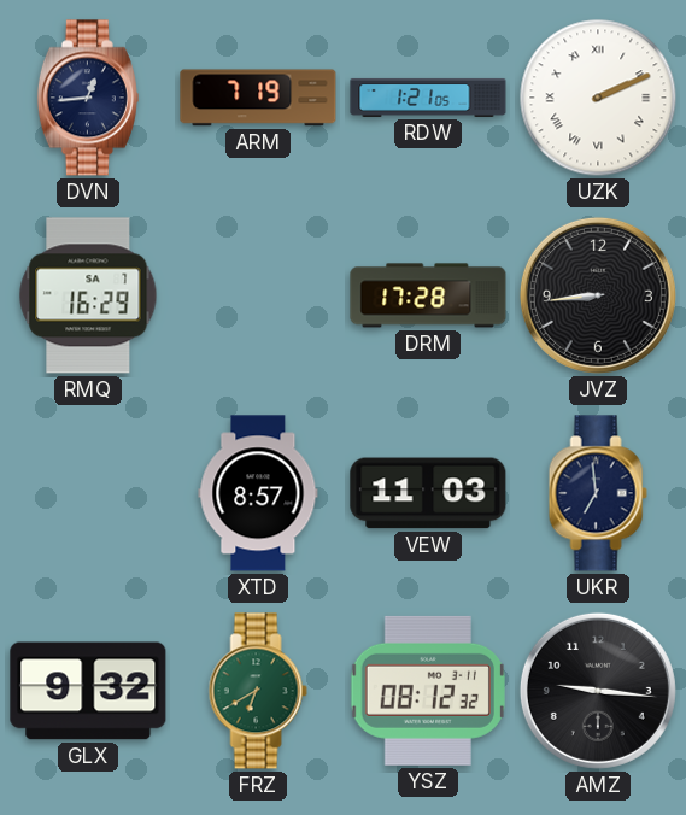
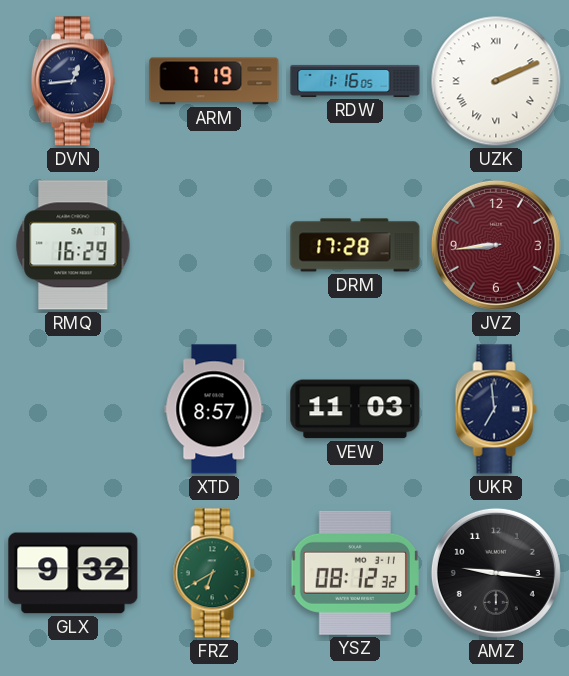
RDW: 1:21 -> 1:16 (355, 81)
JVZ dial: black -> burgundy (496, 245)
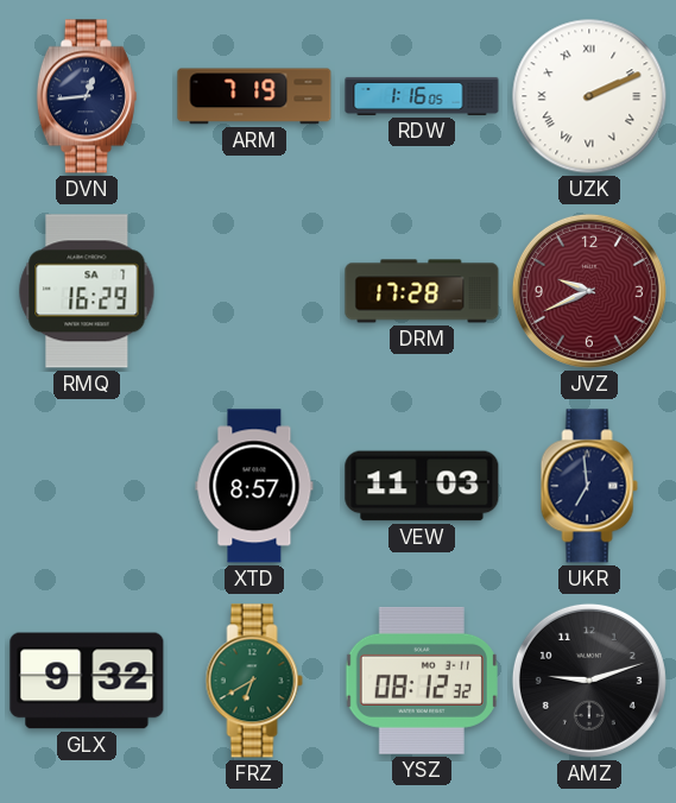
JVZ: 8:44 -> 9:41 (589, 291)
AMZ: 9:16 -> 9:12 (589, 681)
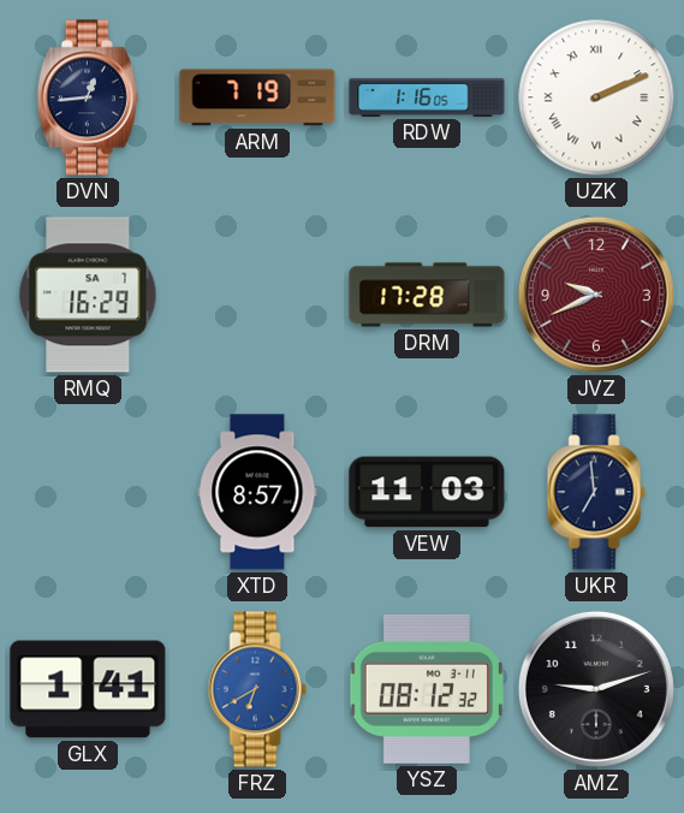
GLX: 9:32 -> 1:41 (88, 689)
FRZ dial: green -> blue (257, 689)
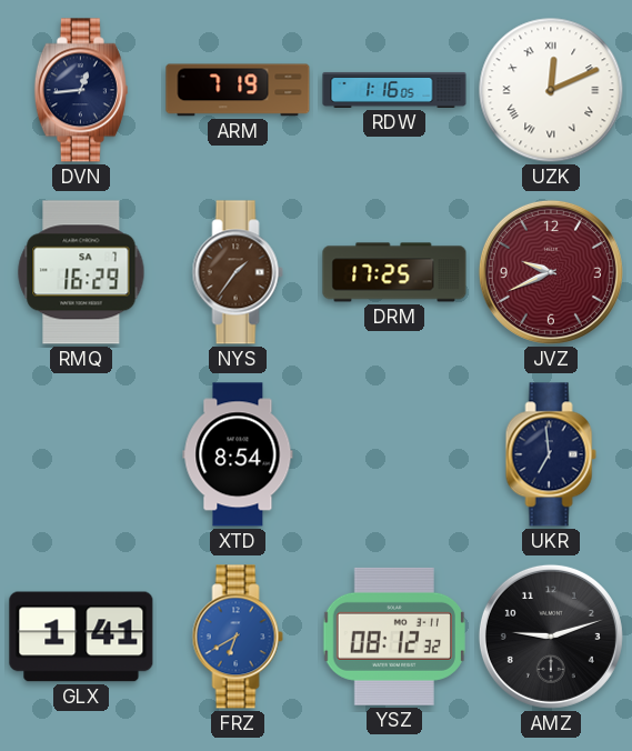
UZK: 2:11 -> 12:11 (551, 90)
NYS: none -> 1:36 (238, 272)
DRM: 17:28 -> 17:25 (394, 272)
XTD: 8:57 -> 8:54 (238, 454)
VEW: 11:03 -> none (427, 492)
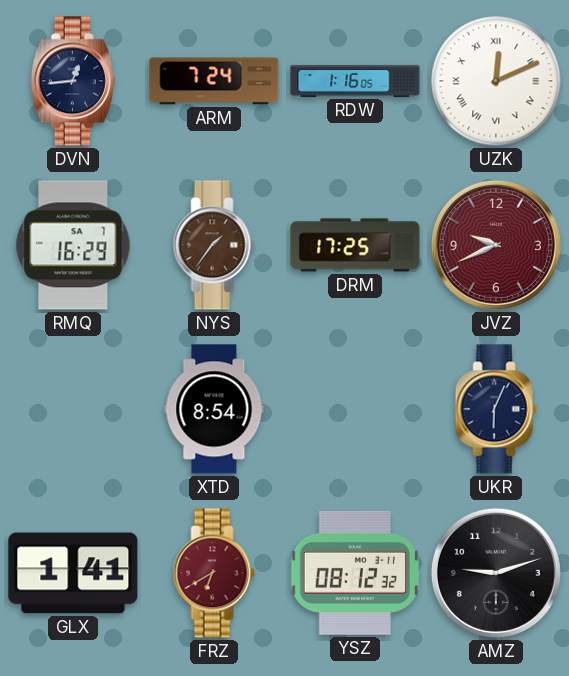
ARM: 7:19 -> 7:24 (214, 81)
UKR: 6:59 -> 6:04 (496, 409)
FRZ dial: blue -> burgundy (214, 573)
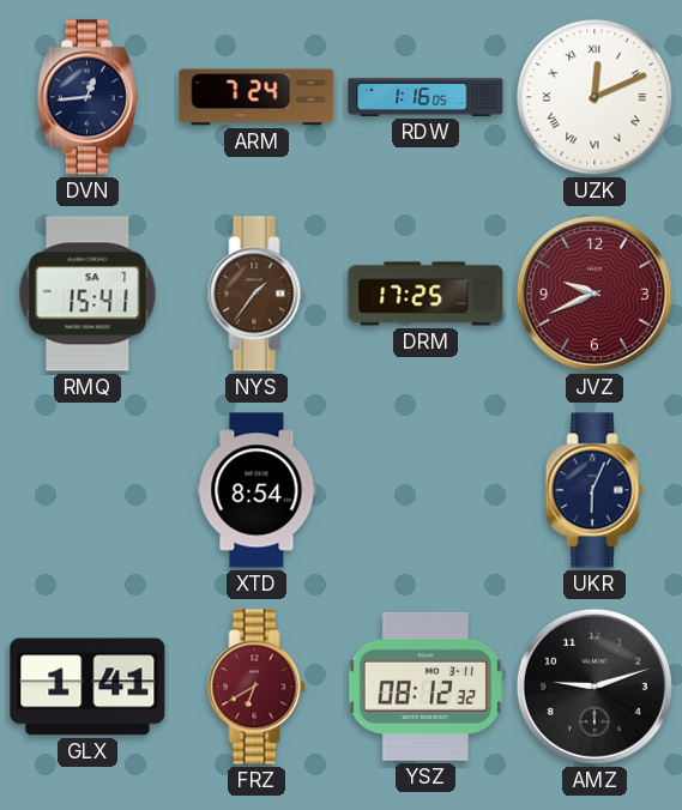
RMQ: 16:29 -> 15:41 (87, 294)
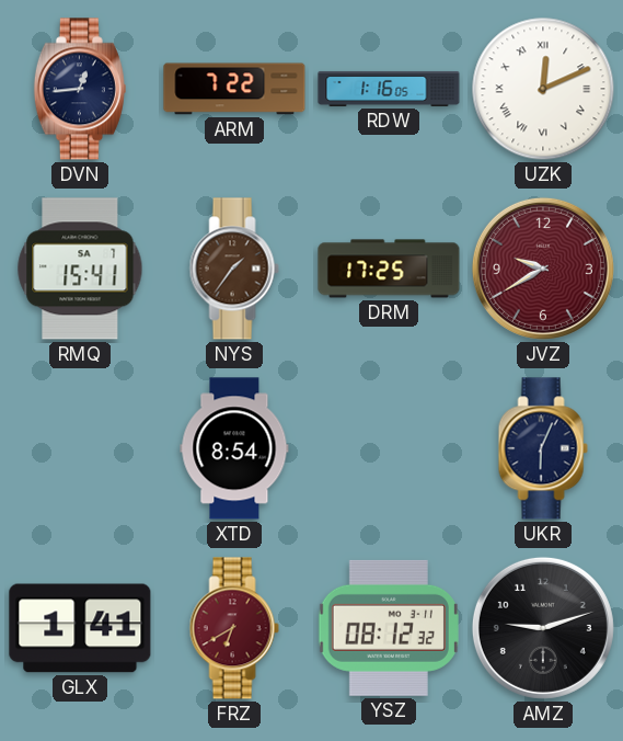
ARM: 7:24 -> 7:22 (234, 89)
JVZ: 9:41 -> 9:40 (543, 269)
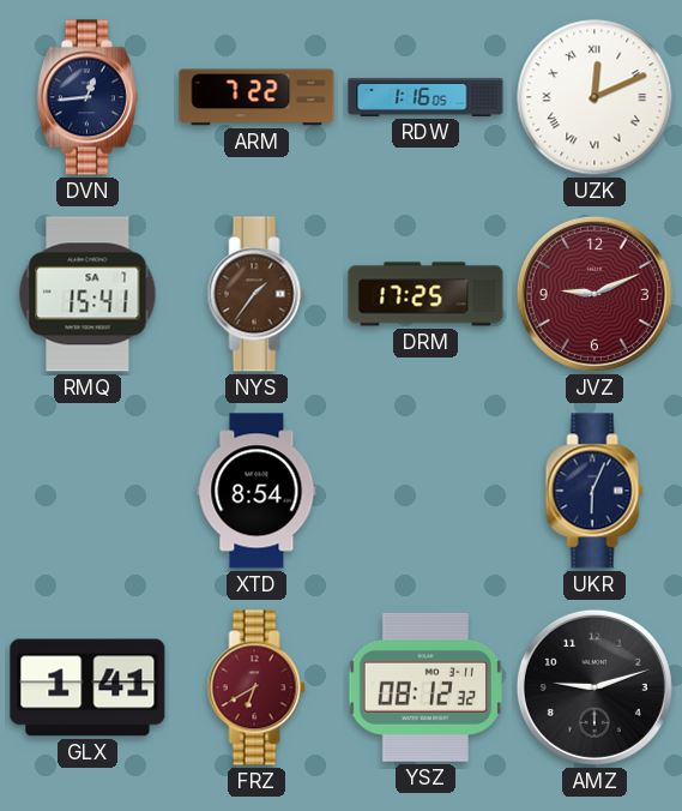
JVZ: 9:40 -> 9:11 (595, 294)
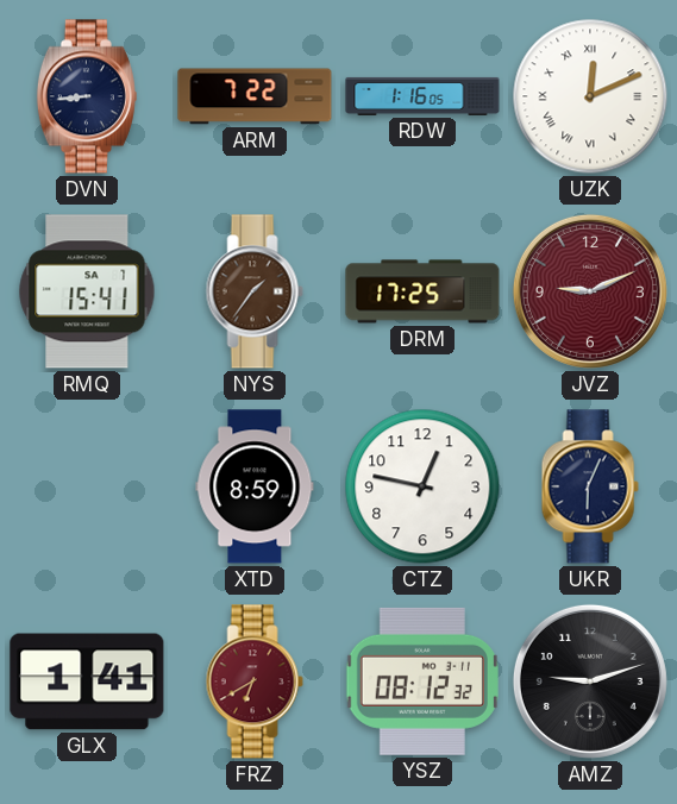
DVN: 12:44 -> 8:44 (87, 96)
XTD: 8:54 -> 8:59 (255, 486)
CTZ: none -> 12:47 (422, 486)
